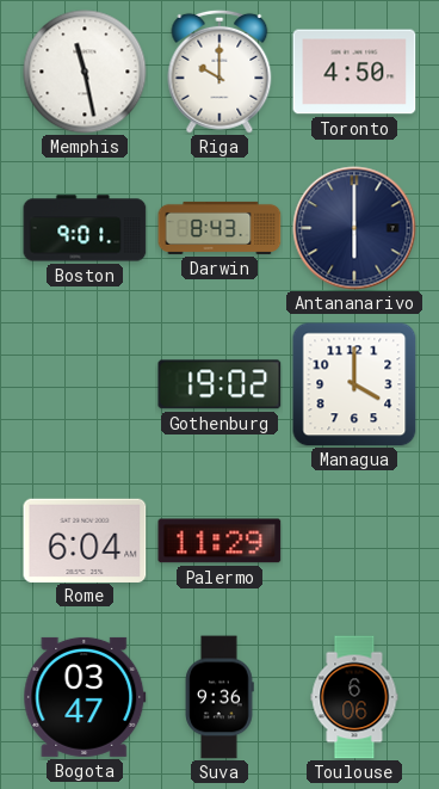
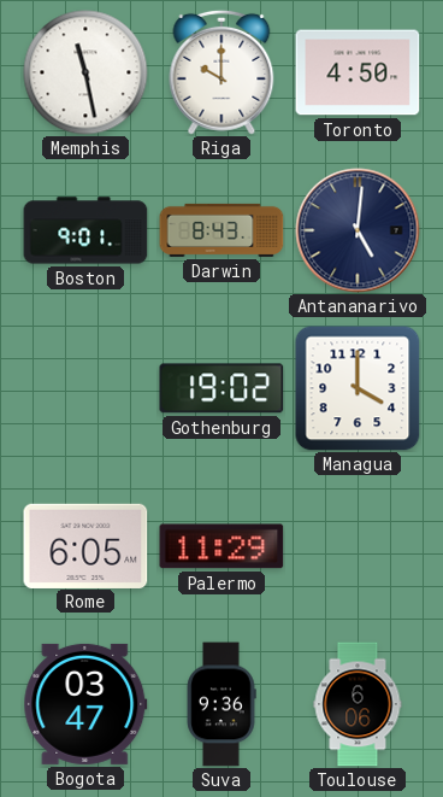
Antananarivo: 6:00 -> 5:01 (358, 230)
Rome: 6:04 -> 6:05 (85, 545)
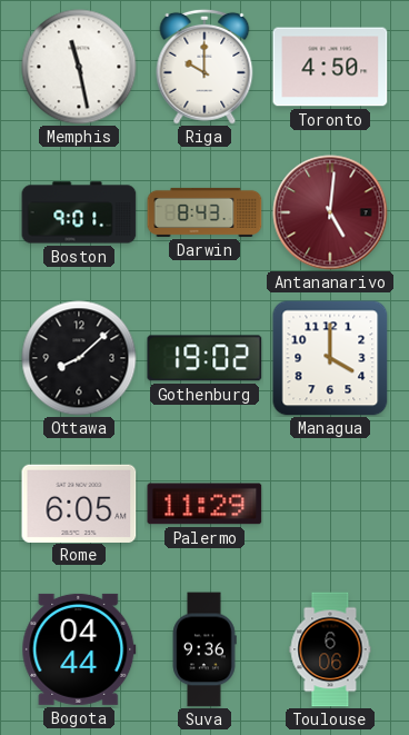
Antananarivo dial: navy -> burgundy (330, 212)
Ottawa: none -> 8:08 (79, 358)
Bogota: 03:47 -> 04:44 (79, 649)
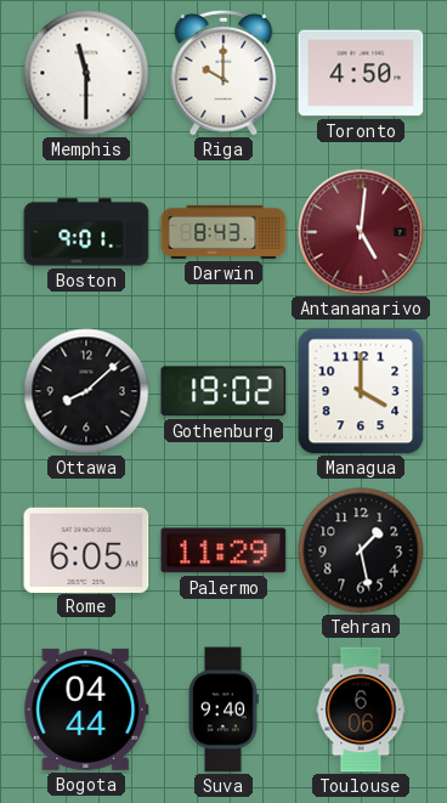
Memphis: 11:28 -> 11:30 (86, 73)
Tehran: none -> 1:28 (361, 550)
Suva: 9:36 -> 9:40 (223, 709)
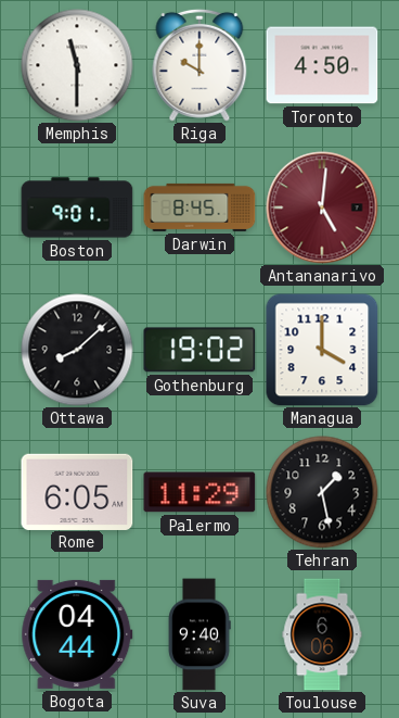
Darwin: 8:43 -> 8:45 (200, 207)
